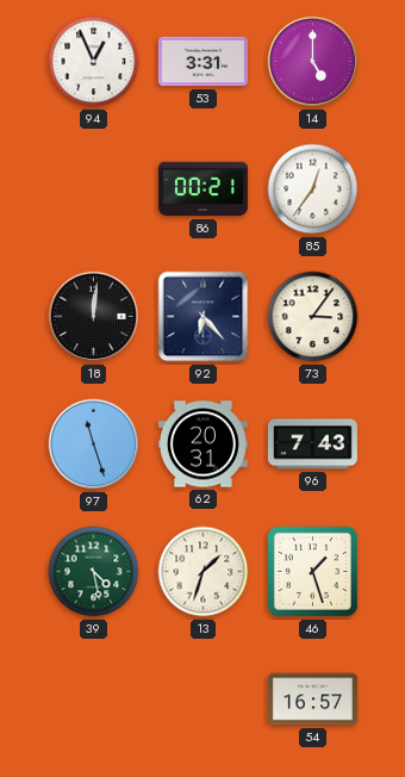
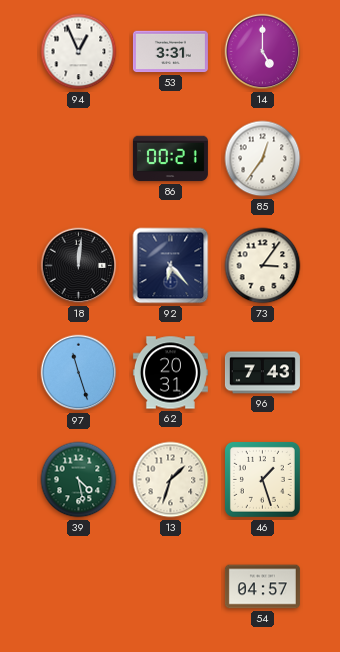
54: 16:57 -> 04:57 (262, 587)
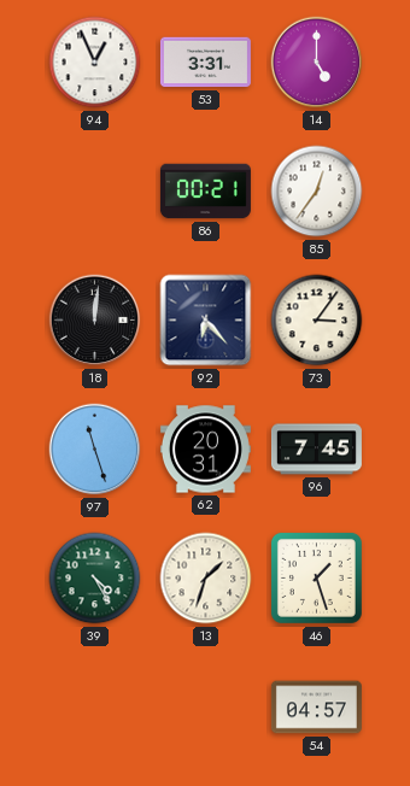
96: 7:43 -> 7:45 (316, 450)
39: 4:28 -> 4:25 (95, 579)
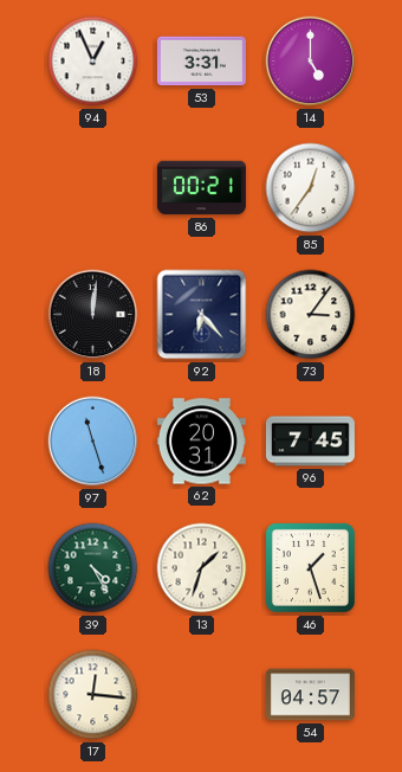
17: none -> 12:16 (93, 695)
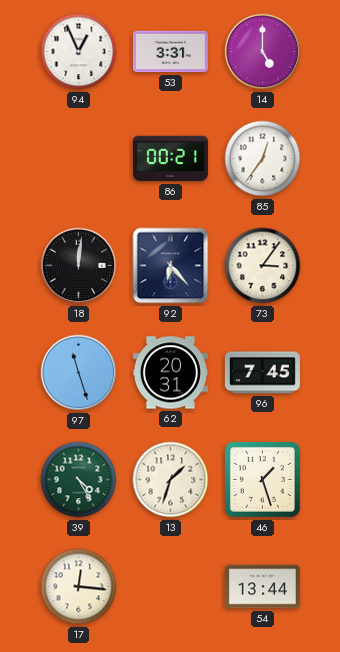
54: 04:57 -> 13:44 (262, 587)
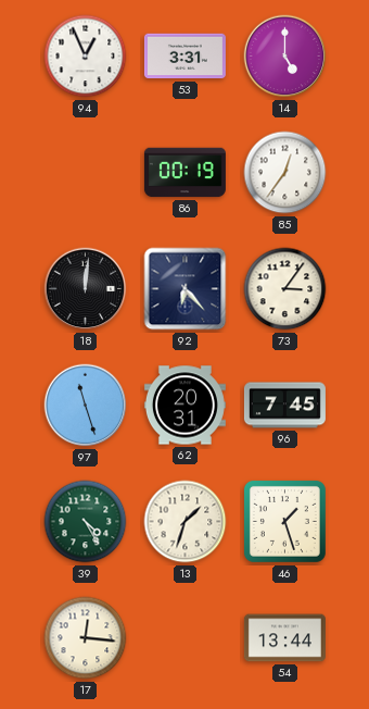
86: 00:21 -> 00:19 (184, 173)
